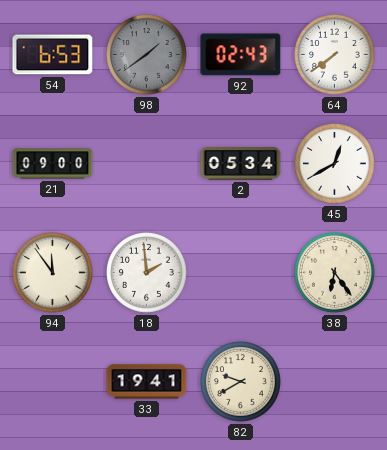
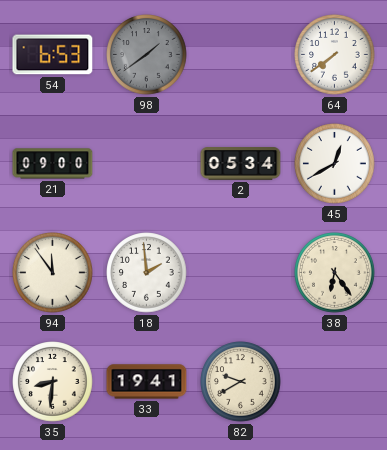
92: 02:43 -> none (241, 55)
35: none -> 8:31 (53, 382)
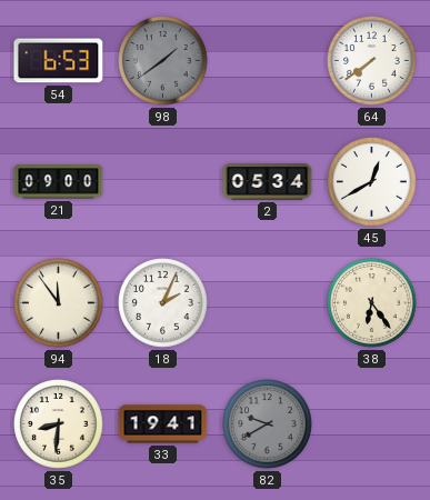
18: 1:59 -> 2:04 (163, 303)
82 dial: cream -> grey (268, 424)
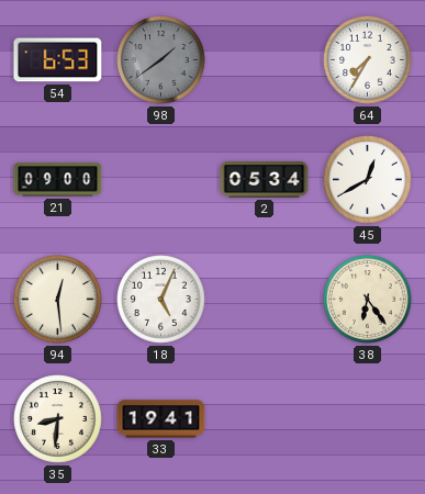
64: 7:39 -> 7:35 (368, 60)
94: 11:54 -> 12:29 (58, 300)
18: 2:04 -> 5:04 (161, 300)
82: 9:40 -> none (268, 424)
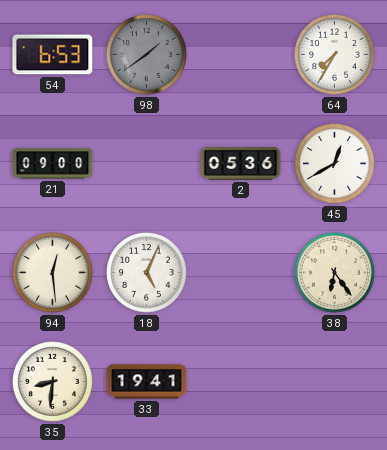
2: 05:34 -> 05:36 (241, 164)
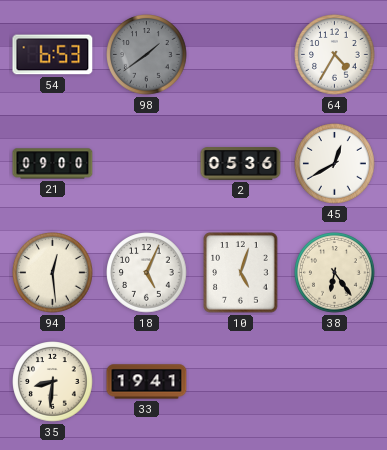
64: 7:35 -> 4:35 (335, 55)
10: none -> 5:03 (241, 273)
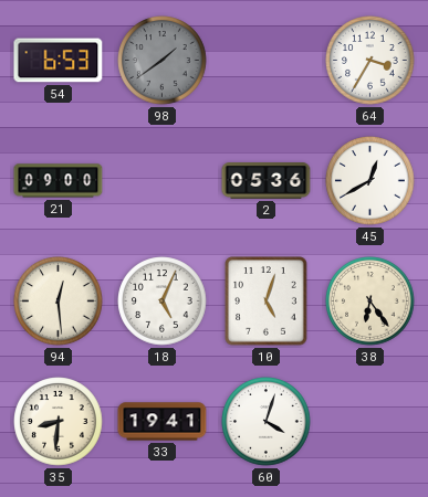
64: 4:35 -> 3:35 (370, 61)
60: none -> 4:03 (267, 422)
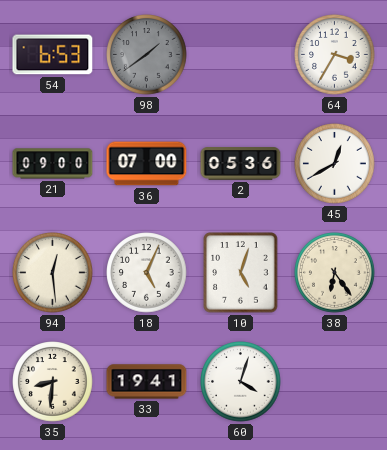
36: none -> 07:00 (147, 164)
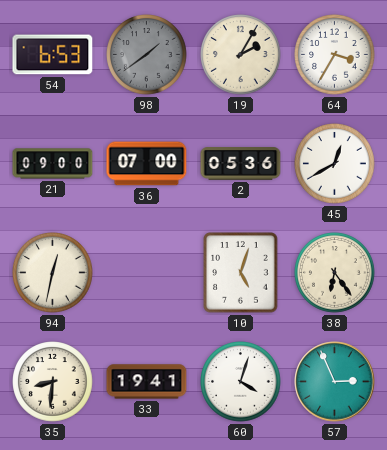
19: none -> 2:05 (241, 55)
94: 12:29 -> 12:32 (53, 273)
18: 5:04 -> none (147, 273)
57: none -> 2:56 (335, 382)
